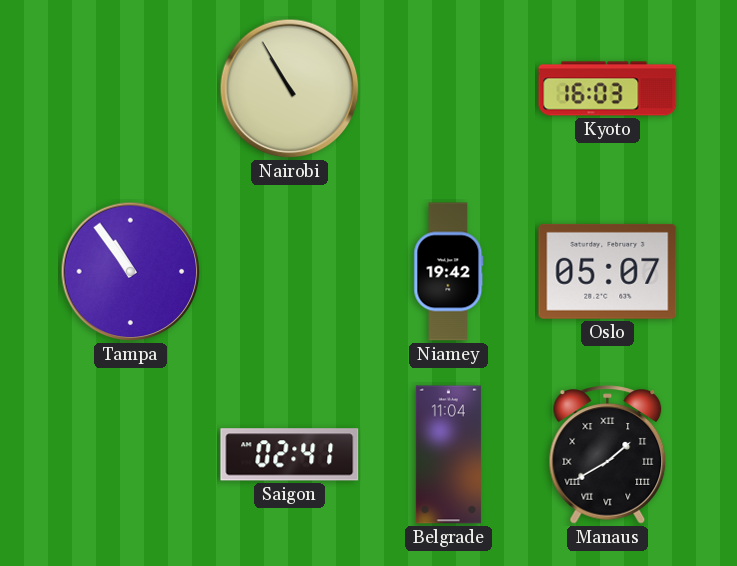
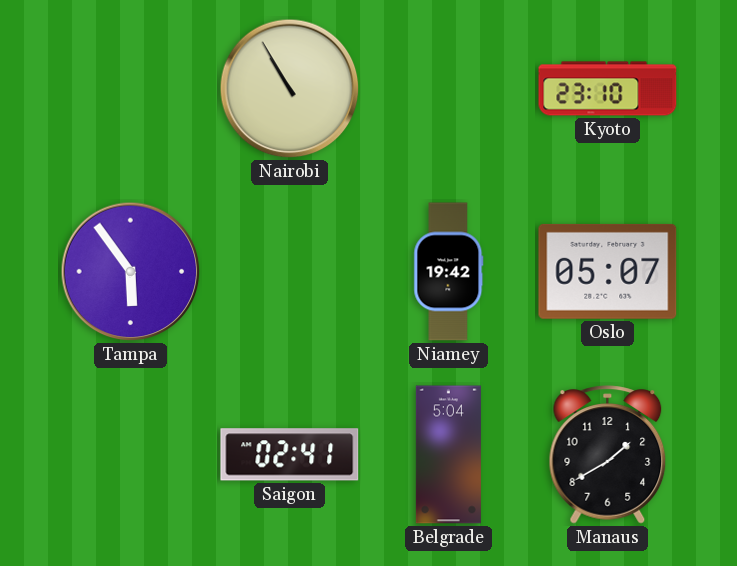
Kyoto: 16:03 -> 23:10 (608, 89)
Tampa: 10:54 -> 5:54 (131, 272)
Belgrade: 11:04 -> 5:04 (448, 455)
Manaus numerals: Roman -> Arabic (608, 455)
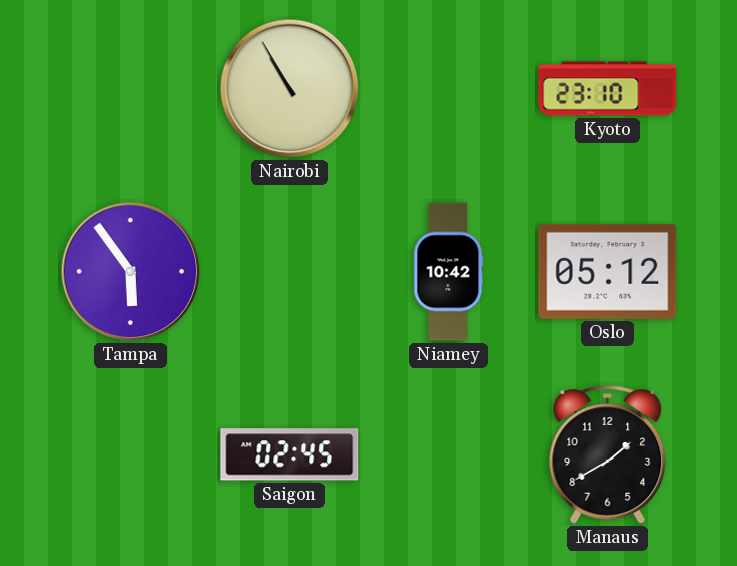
Niamey: 19:42 -> 10:42 (449, 272)
Oslo: 05:07 -> 05:12 (608, 271)
Saigon: 02:41 -> 02:45 (290, 455)
Belgrade: 5:04 -> none (448, 455)
